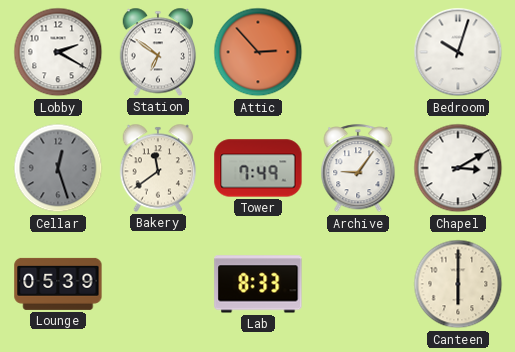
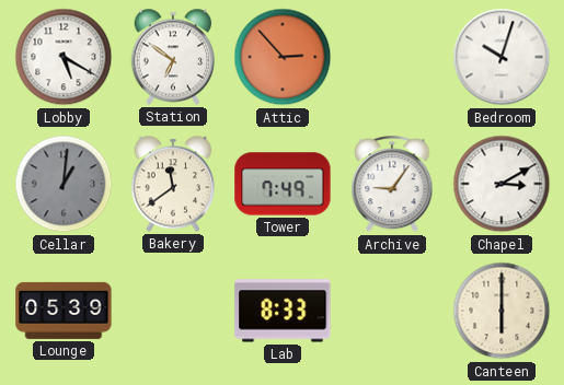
Lobby: 2:20 -> 5:20 (64, 57)
Cellar: 12:27 -> 1:01 (64, 184)
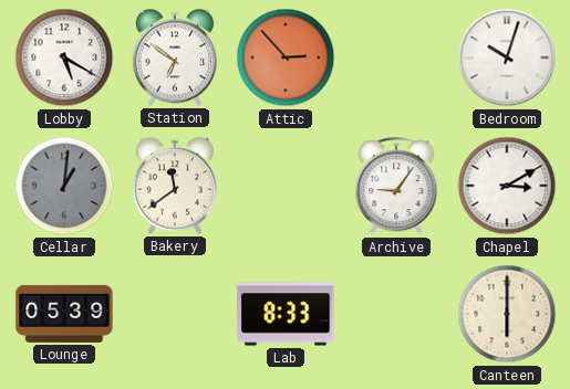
Tower: 7:49 -> none (283, 184)
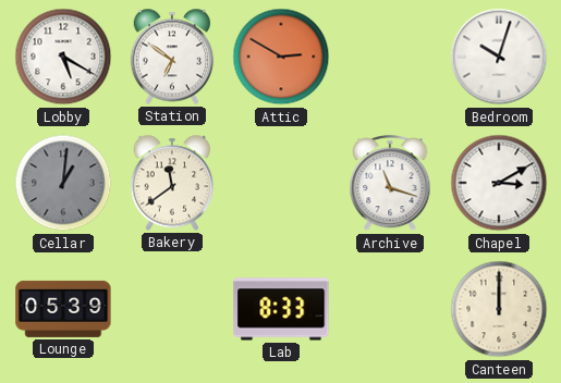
Attic: 2:53 -> 2:50 (281, 57)
Archive: 9:06 -> 11:18 (390, 184)
Canteen: 6:00 -> 12:00 (499, 309)
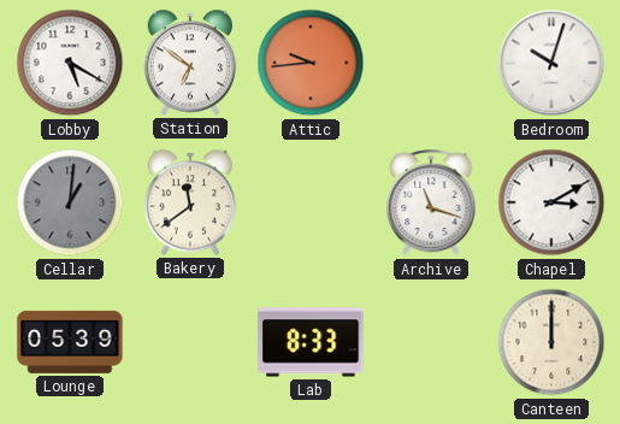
Attic: 2:50 -> 9:44 (311, 63)
